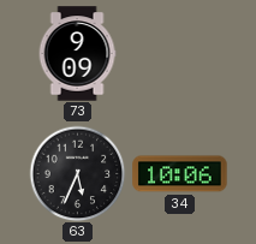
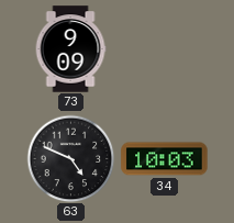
63: 5:34 -> 4:49 (70, 158)
34: 10:06 -> 10:03 (165, 159)
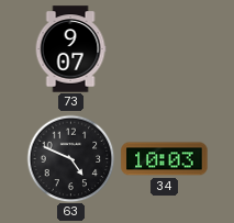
73: 9:09 -> 9:07 (70, 49)
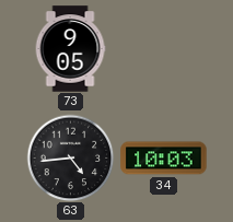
73: 9:07 -> 9:05 (70, 49)
63: 4:49 -> 4:44 (70, 157)
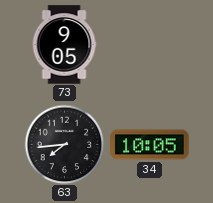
63: 4:44 -> 7:44 (64, 144)
34: 10:03 -> 10:05 (150, 145)
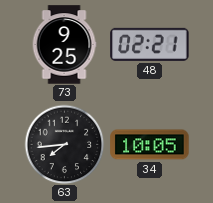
73: 9:05 -> 9:25 (64, 45)
48: none -> 02:21 (150, 44)
